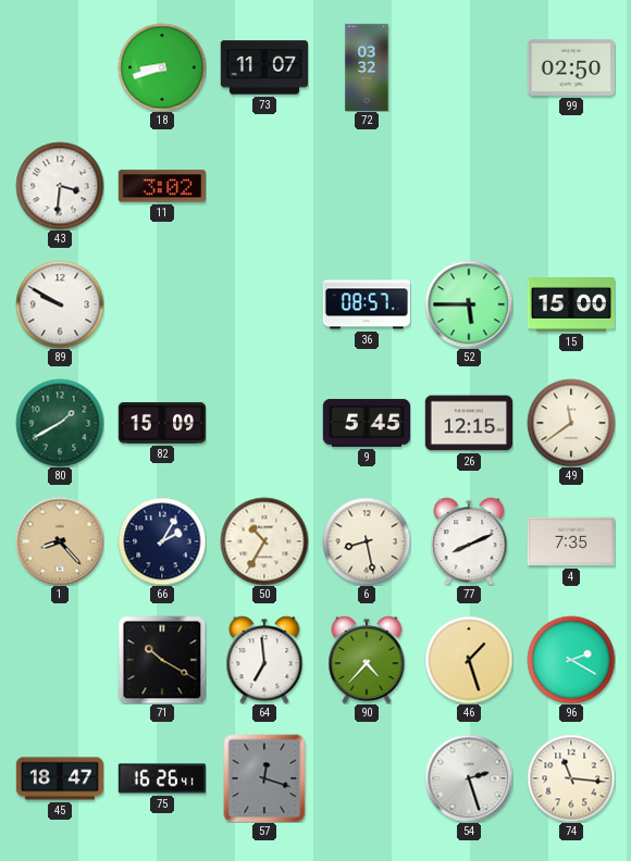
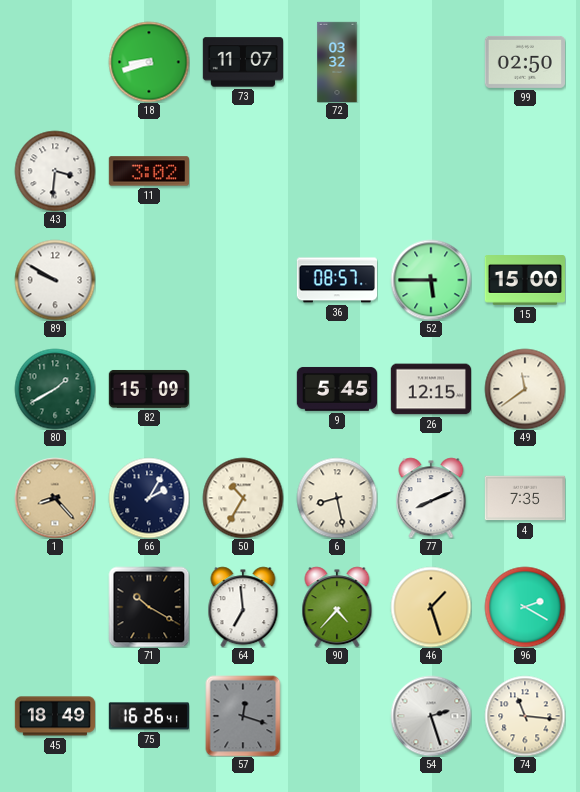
45: 18:47 -> 18:49 (55, 716)
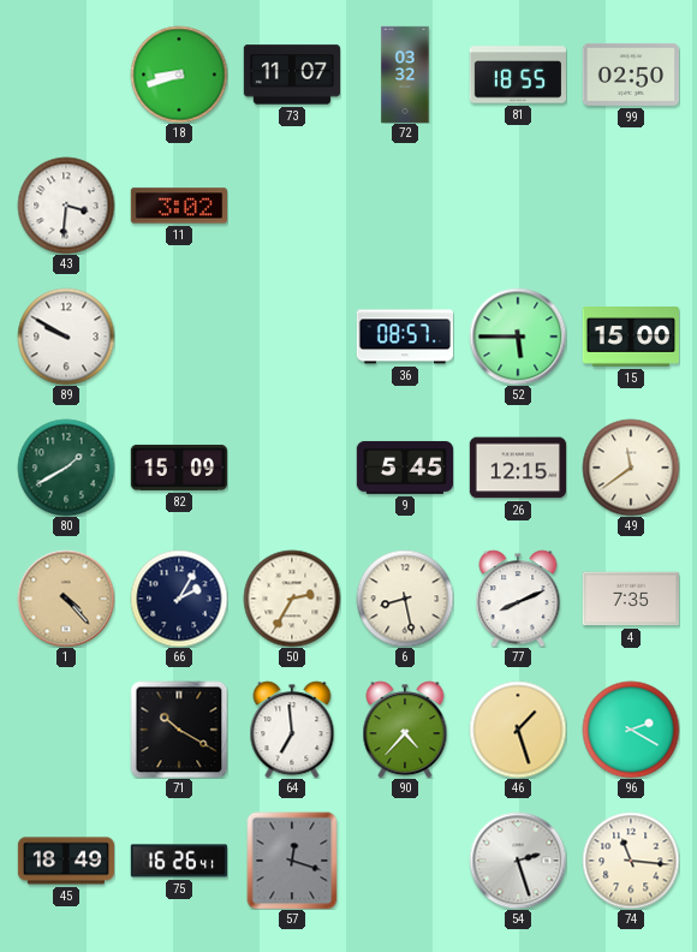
81: none -> 18:55 (517, 75)
1: 8:23 -> 4:23 (66, 599)
50: 10:35 -> 2:35 (292, 599)
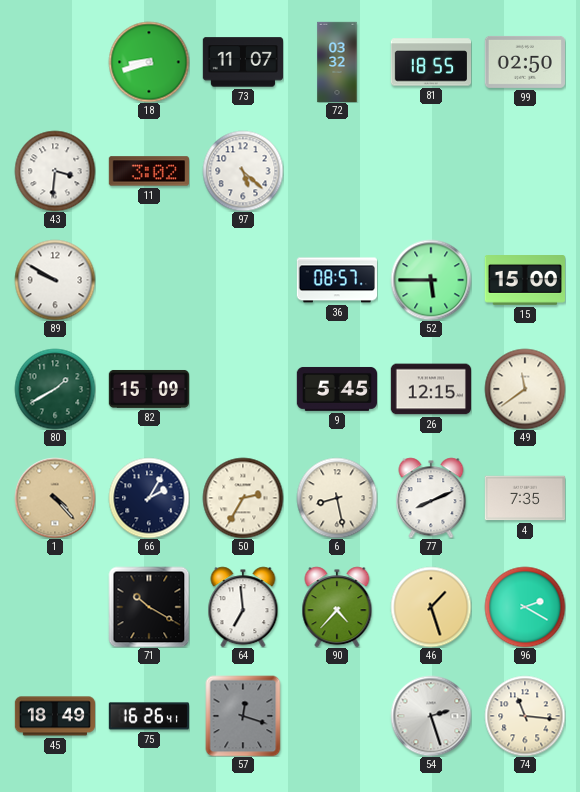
97: none -> 5:22 (243, 171)
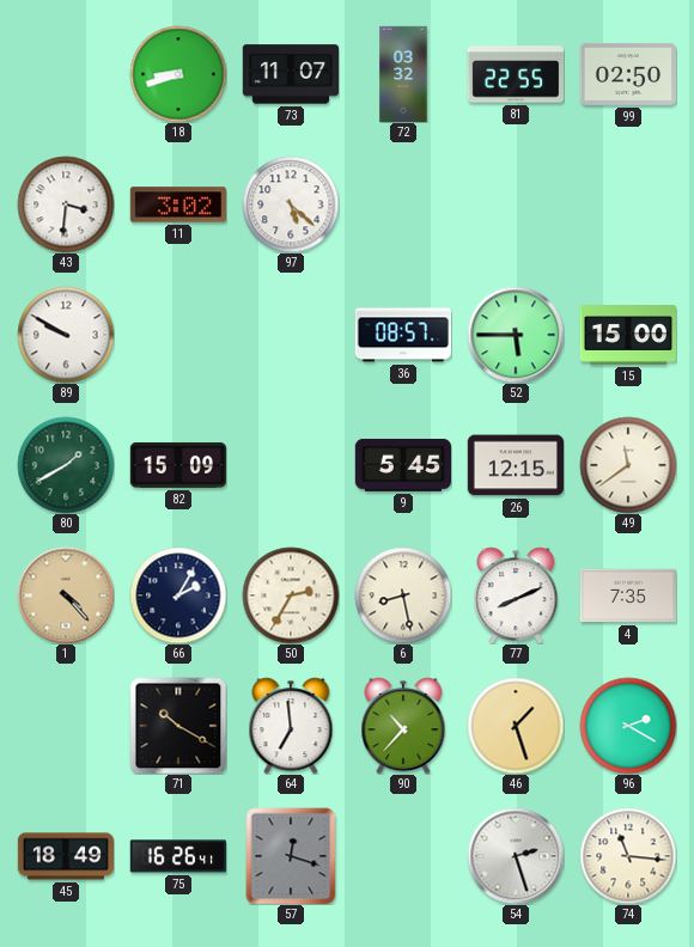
81: 18:55 -> 22:55 (515, 74)
90: 4:37 -> 10:37 (403, 726)
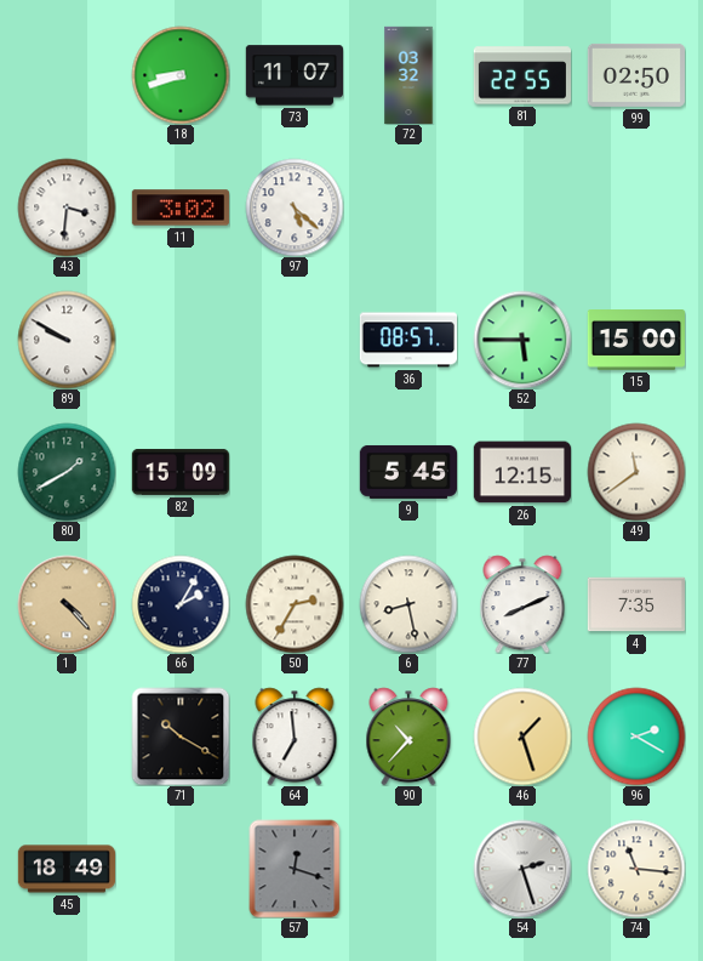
75: 16:26 -> none (177, 856)
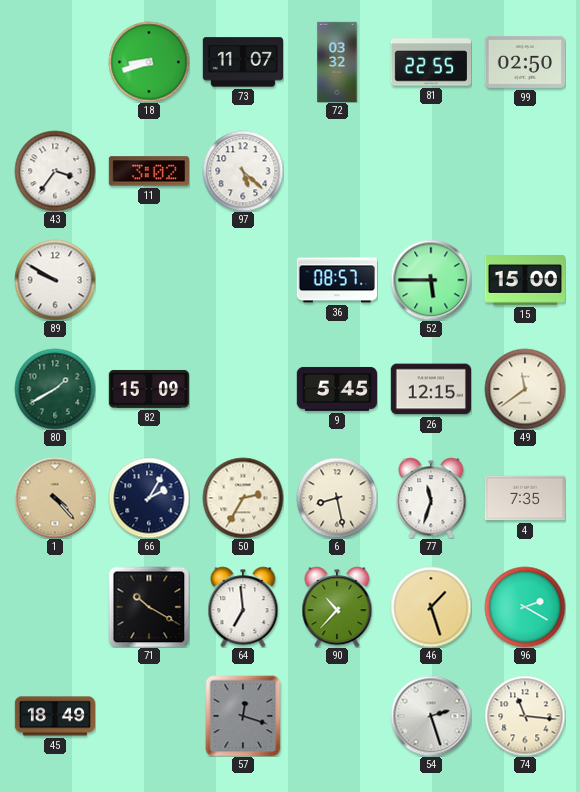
43: 3:31 -> 3:36 (55, 171)
77: 8:11 -> 11:33 (431, 498)
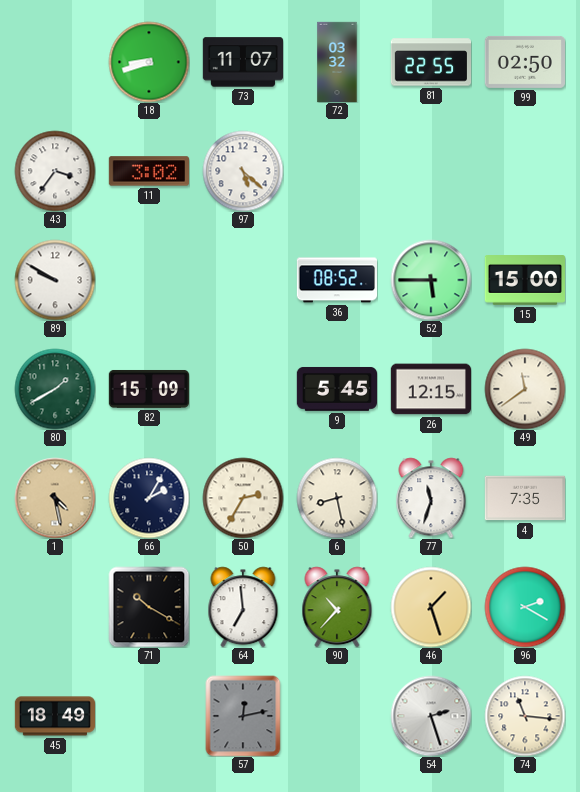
36: 08:57 -> 08:52 (336, 280)
1: 4:23 -> 4:28 (55, 498)
57: 12:18 -> 12:13 (243, 716)
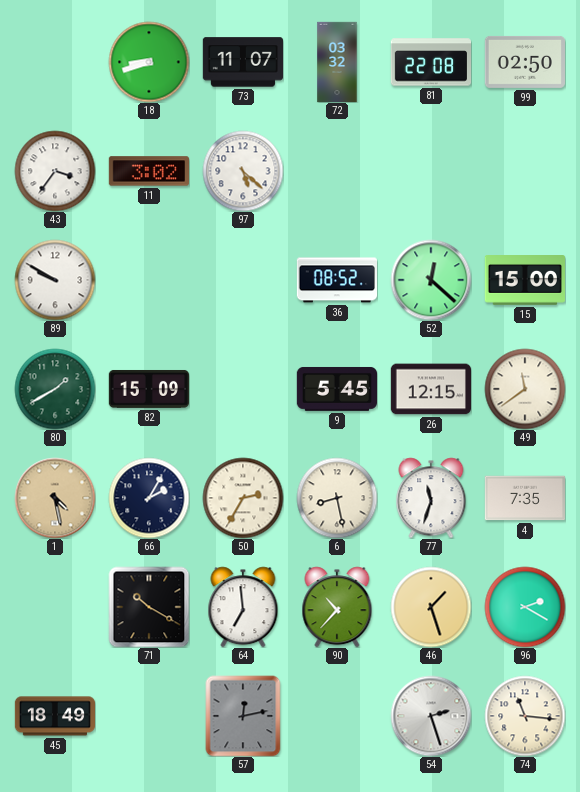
81: 22:55 -> 22:08 (430, 62)
52: 5:45 -> 12:22 (431, 280)
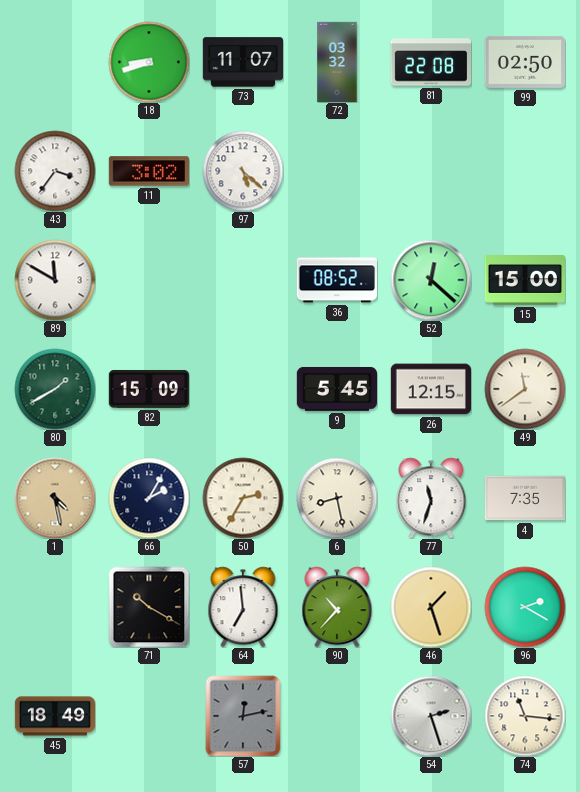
89: 9:50 -> 11:50 (55, 280)
